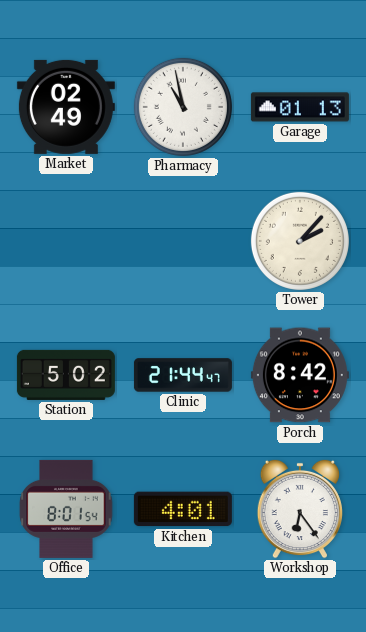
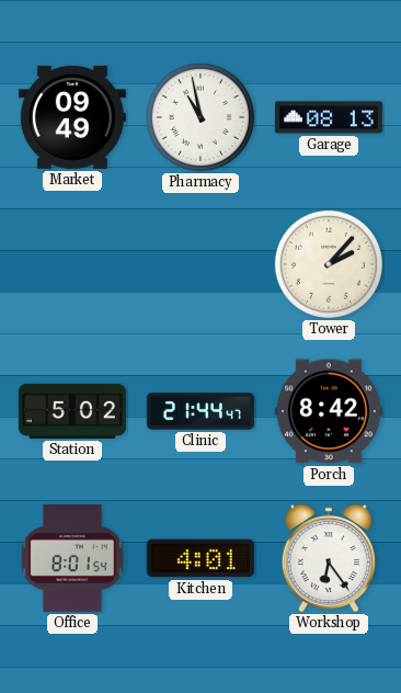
Market: 02:49 -> 09:49 (72, 117)
Garage: 01:13 -> 08:13 (329, 117)
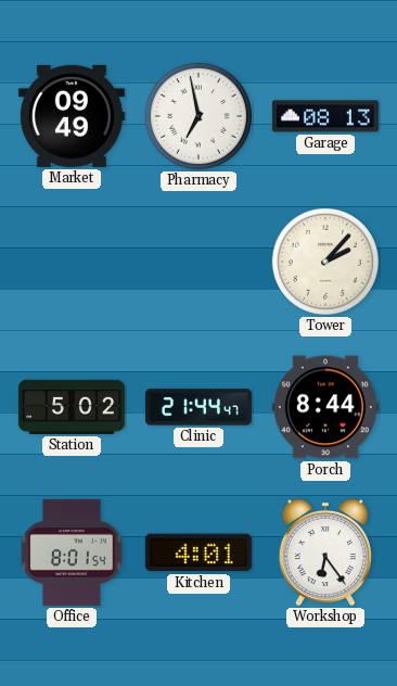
Pharmacy: 10:58 -> 6:58 (198, 116)
Porch: 8:42 -> 8:44 (325, 407)
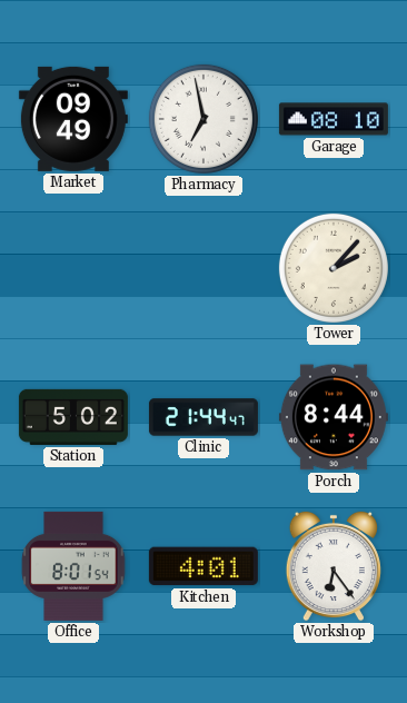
Garage: 08:13 -> 08:10 (334, 119)
